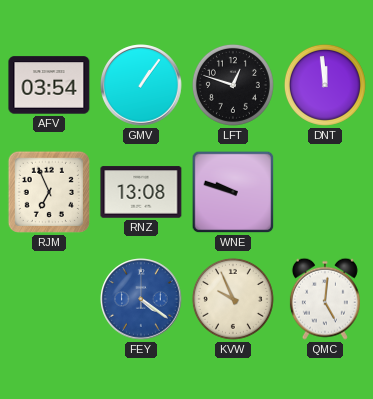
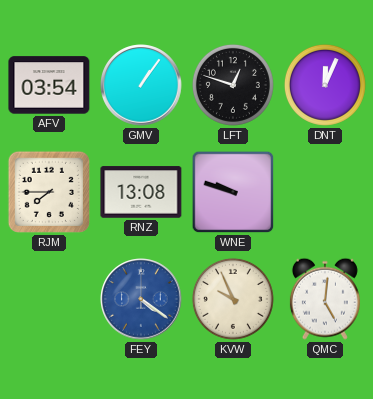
DNT: 11:59 -> 12:04 (325, 85)
RJM: 6:56 -> 7:45 (49, 192)
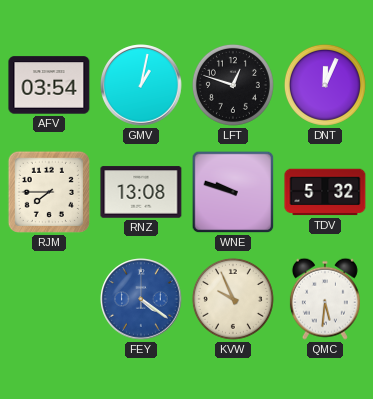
GMV: 1:06 -> 1:02 (141, 85)
TDV: none -> 5:32 (325, 192)
QMC: 5:01 -> 5:31 (325, 299)
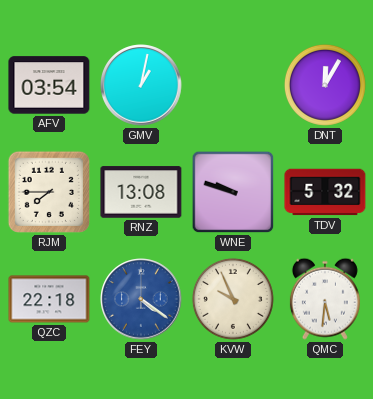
LFT: 12:48 -> none (233, 85)
DNT: 12:04 -> 12:05 (325, 85)
QZC: none -> 22:18 (49, 299)
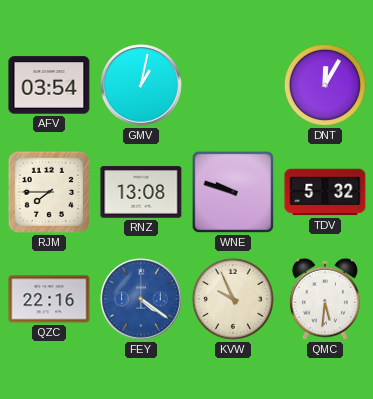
QZC: 22:18 -> 22:16 (49, 299)
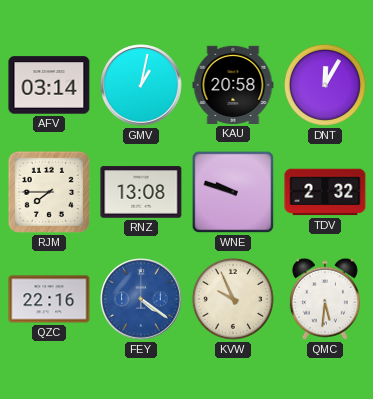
AFV: 03:54 -> 03:14 (49, 85)
KAU: none -> 20:58 (233, 85)
TDV: 5:32 -> 2:32 (325, 192)
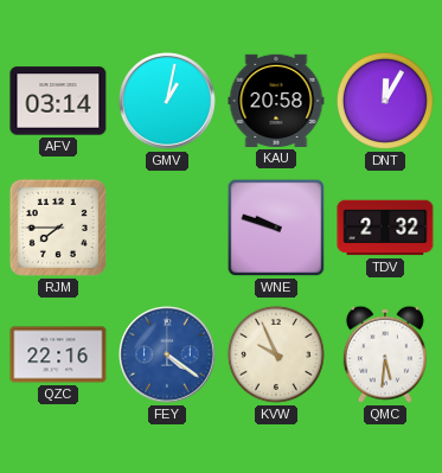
RNZ: 13:08 -> none (141, 192)
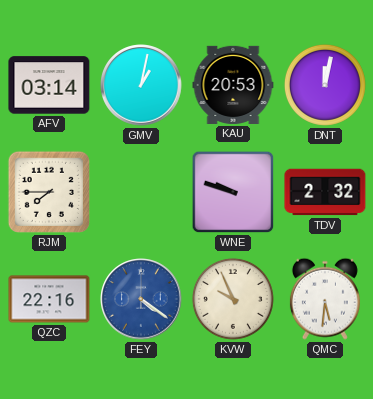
KAU: 20:58 -> 20:53 (233, 85)
DNT: 12:05 -> 12:02 (325, 85)
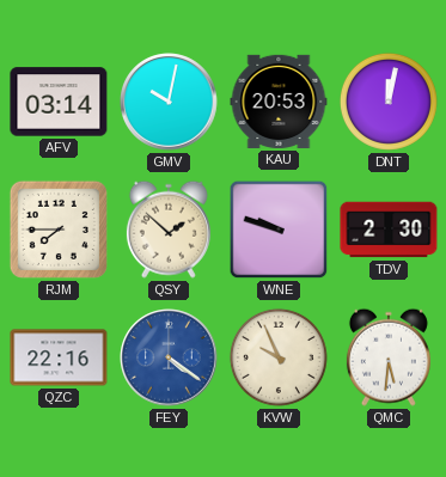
GMV: 1:02 -> 10:02 (169, 102)
QSY: none -> 1:52 (169, 230)
TDV: 2:32 -> 2:30 (389, 230)
